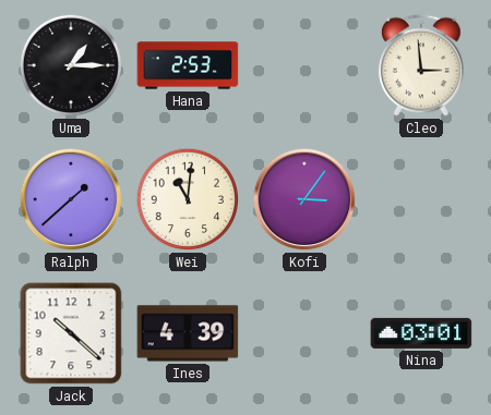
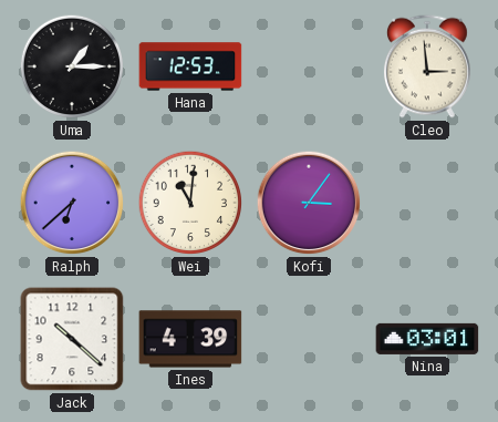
Hana: 2:53 -> 12:53 (190, 66)
Ralph: 1:38 -> 6:38 (72, 203)
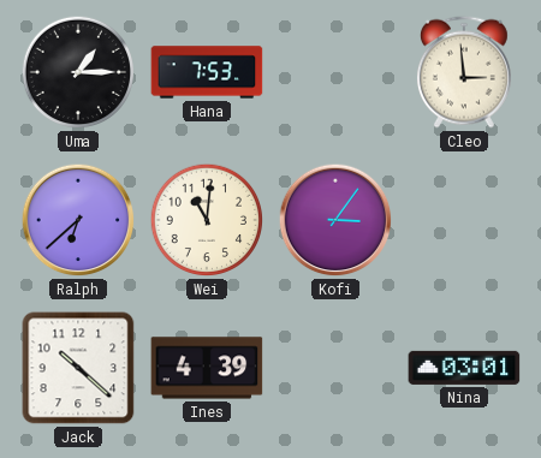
Hana: 12:53 -> 7:53 (207, 72)
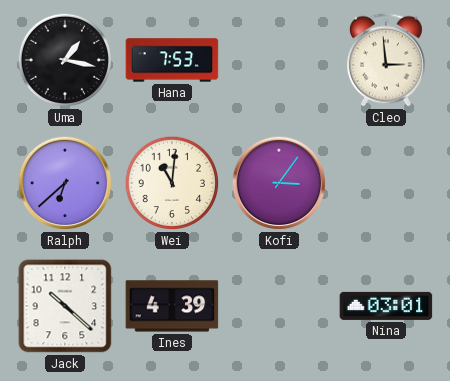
Uma: 1:15 -> 1:17 (65, 60)
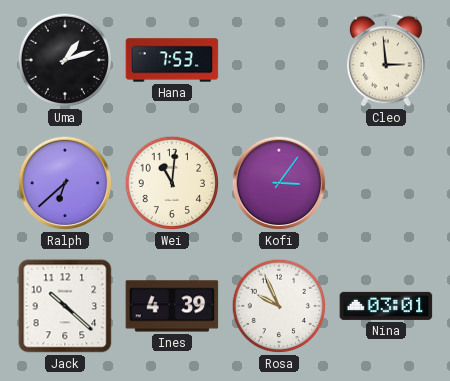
Uma: 1:17 -> 1:12 (65, 60)
Rosa: none -> 9:56 (279, 306)
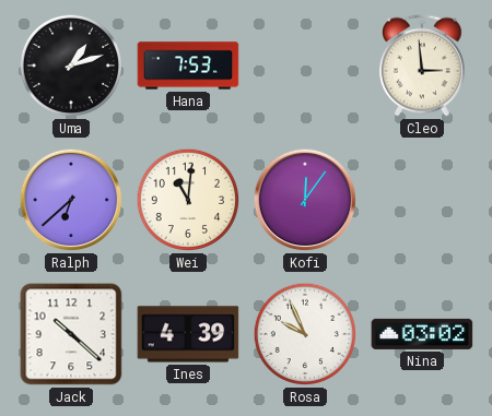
Kofi: 3:06 -> 12:06 (305, 200)
Nina: 03:01 -> 03:02 (422, 334)
